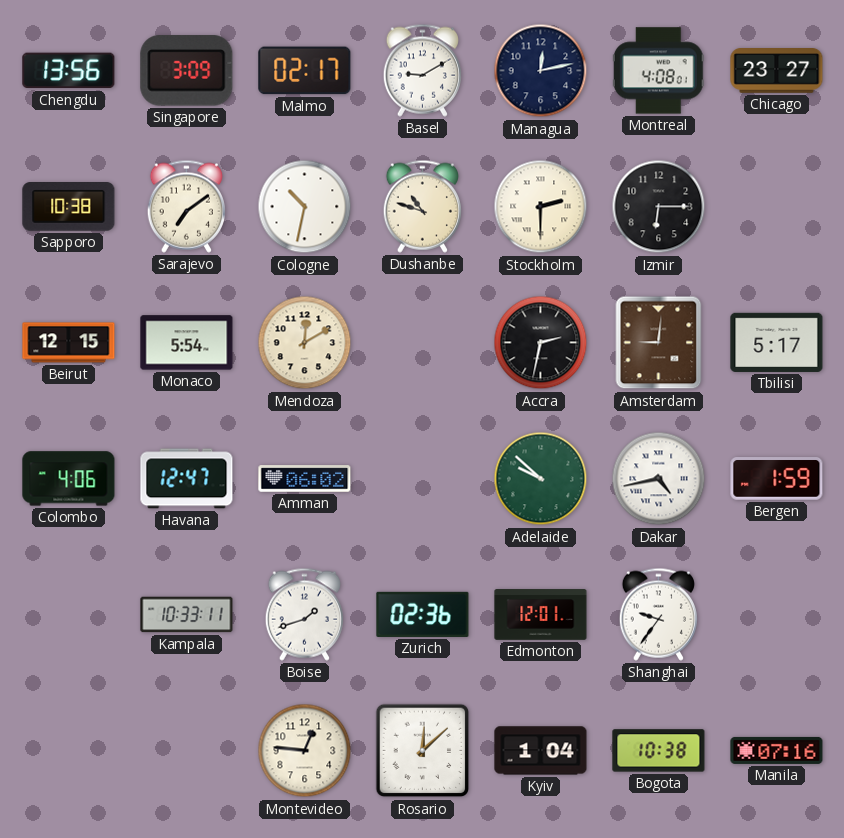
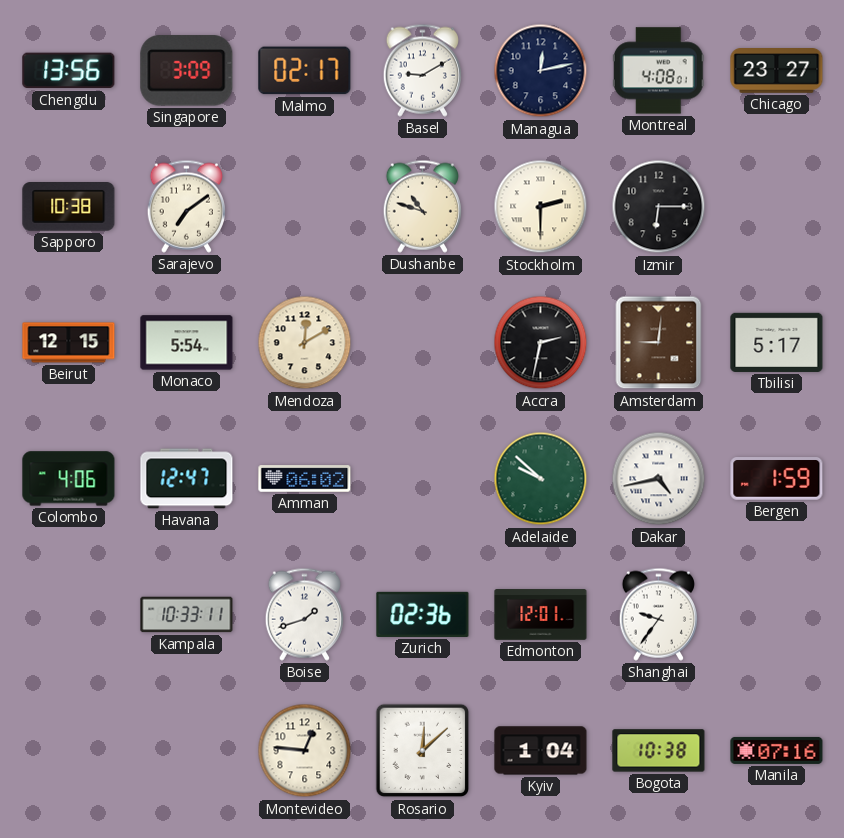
Cologne: 10:32 -> none (305, 207)
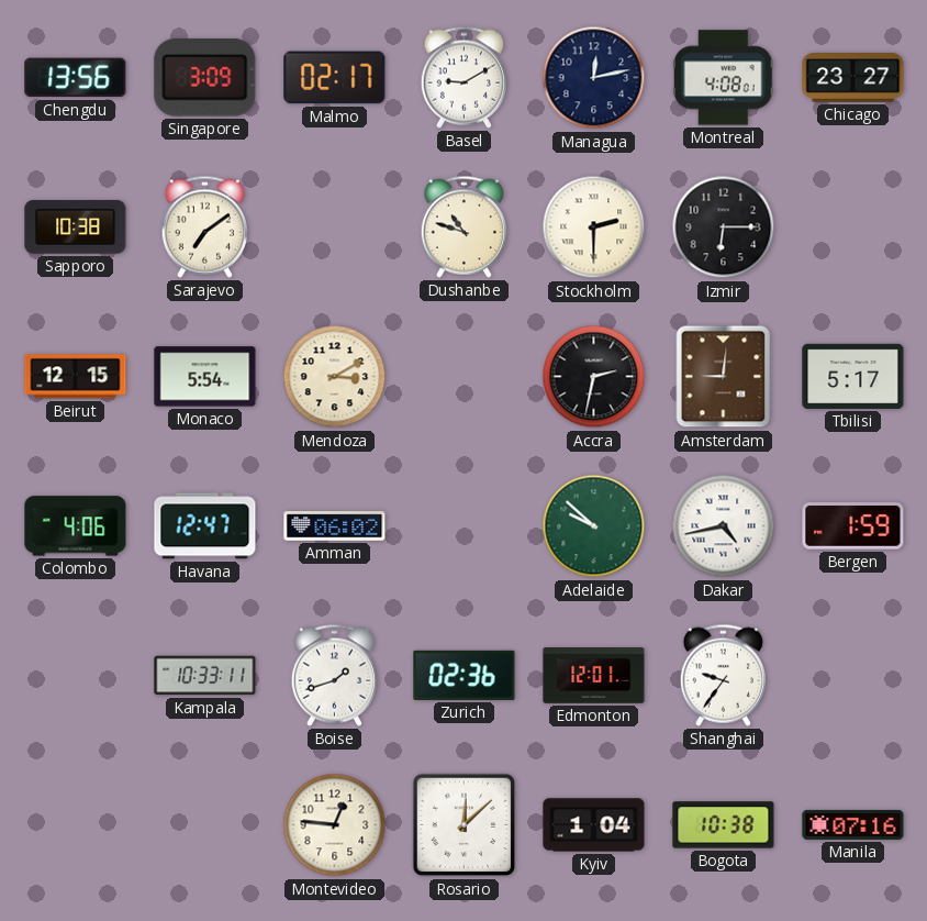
Mendoza: 12:10 -> 3:10 (335, 377)
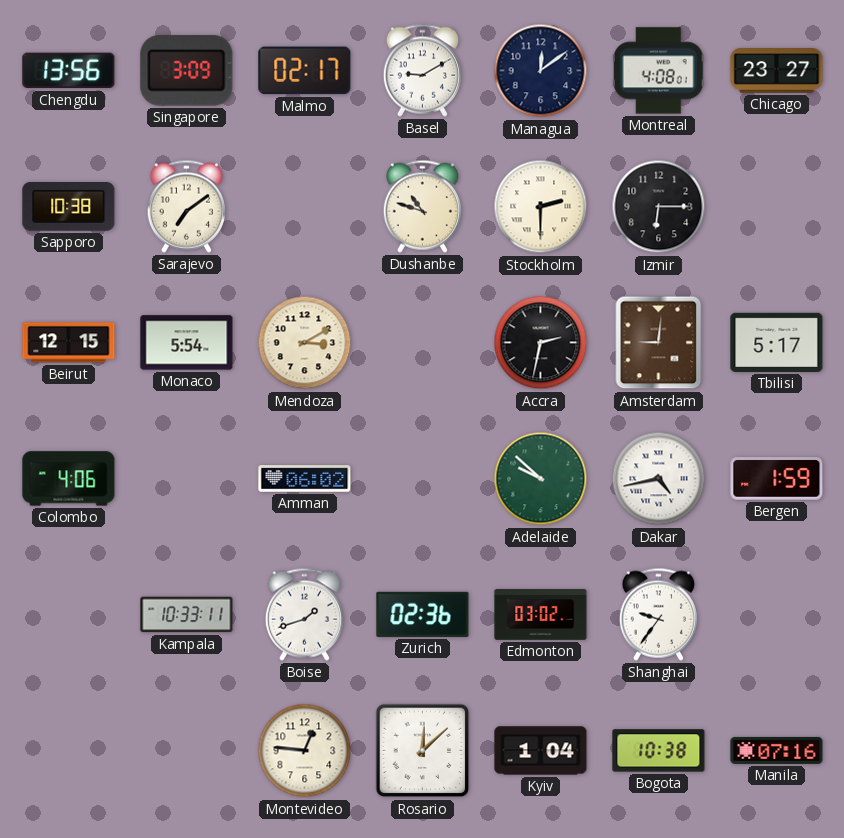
Managua: 12:13 -> 12:09 (541, 71)
Havana: 12:47 -> none (205, 526)
Edmonton: 12:01 -> 03:02 (541, 615)
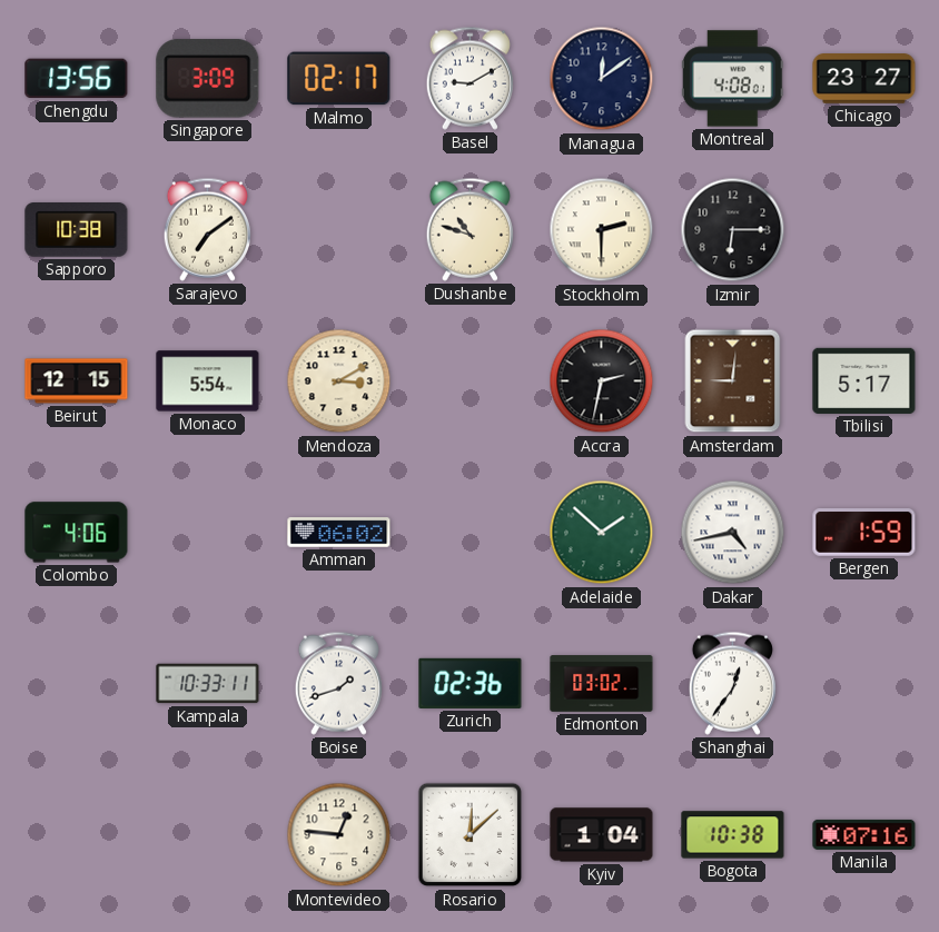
Adelaide: 9:52 -> 1:52 (602, 533)
Shanghai: 9:36 -> 12:36 (732, 683)
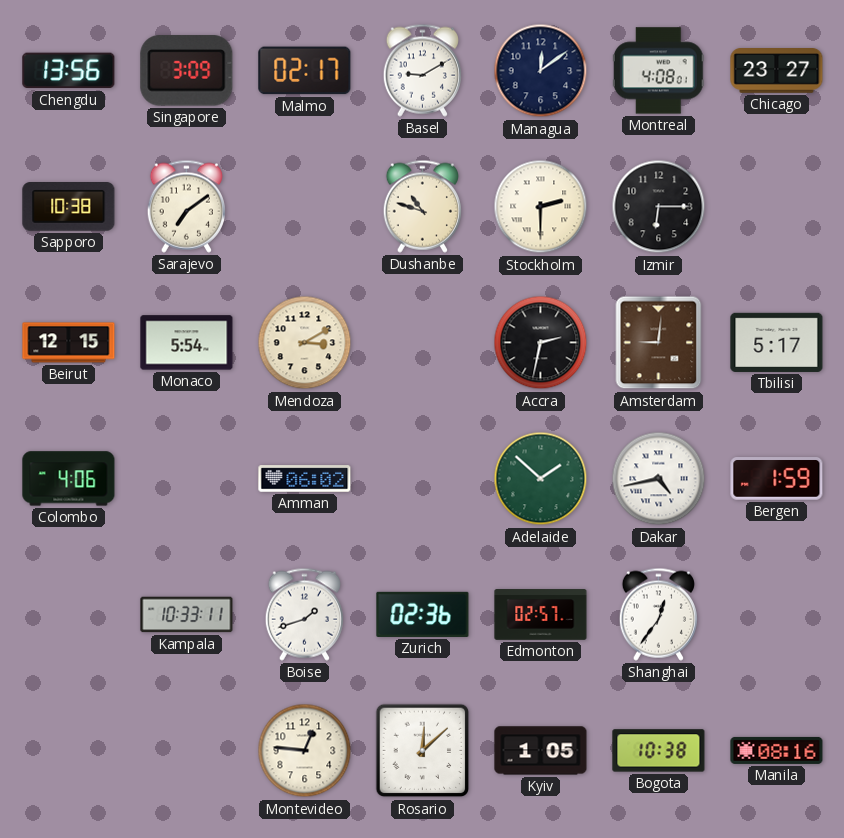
Edmonton: 03:02 -> 02:57 (541, 615)
Kyiv: 1:04 -> 1:05 (541, 751)
Manila: 07:16 -> 08:16 (777, 750)
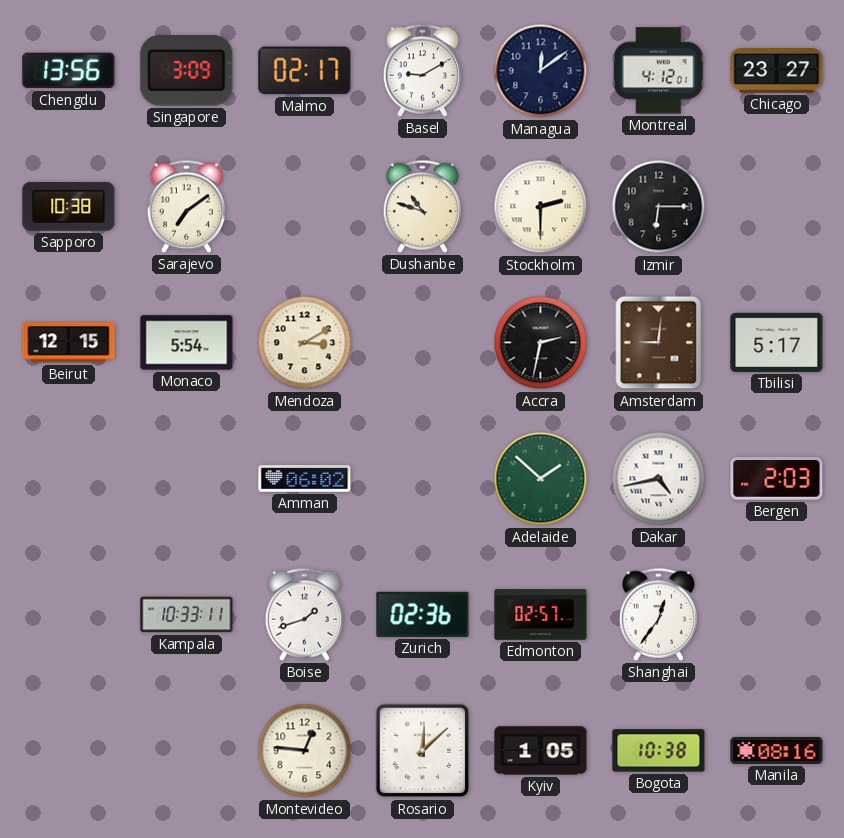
Montreal: 4:08 -> 4:12 (658, 71)
Colombo: 4:06 -> none (69, 479)
Bergen: 1:59 -> 2:03 (777, 479)
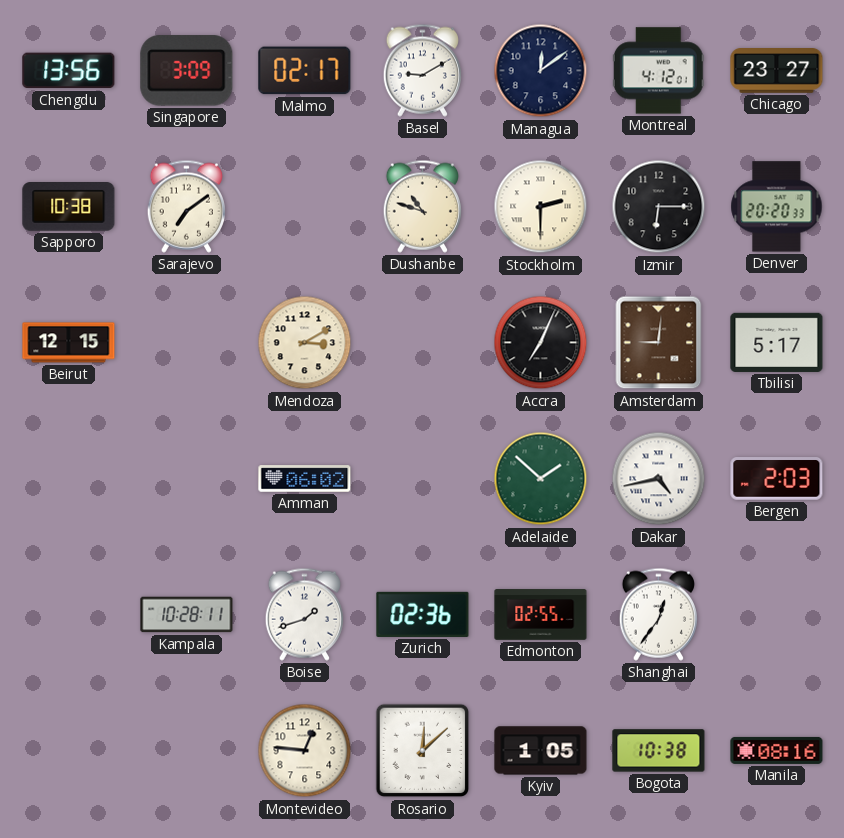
Denver: none -> 20:20 (777, 207)
Monaco: 5:54 -> none (187, 343)
Accra: 2:32 -> 7:04 (541, 343)
Kampala: 10:33 -> 10:28 (187, 615)
Edmonton: 02:57 -> 02:55 (541, 615)
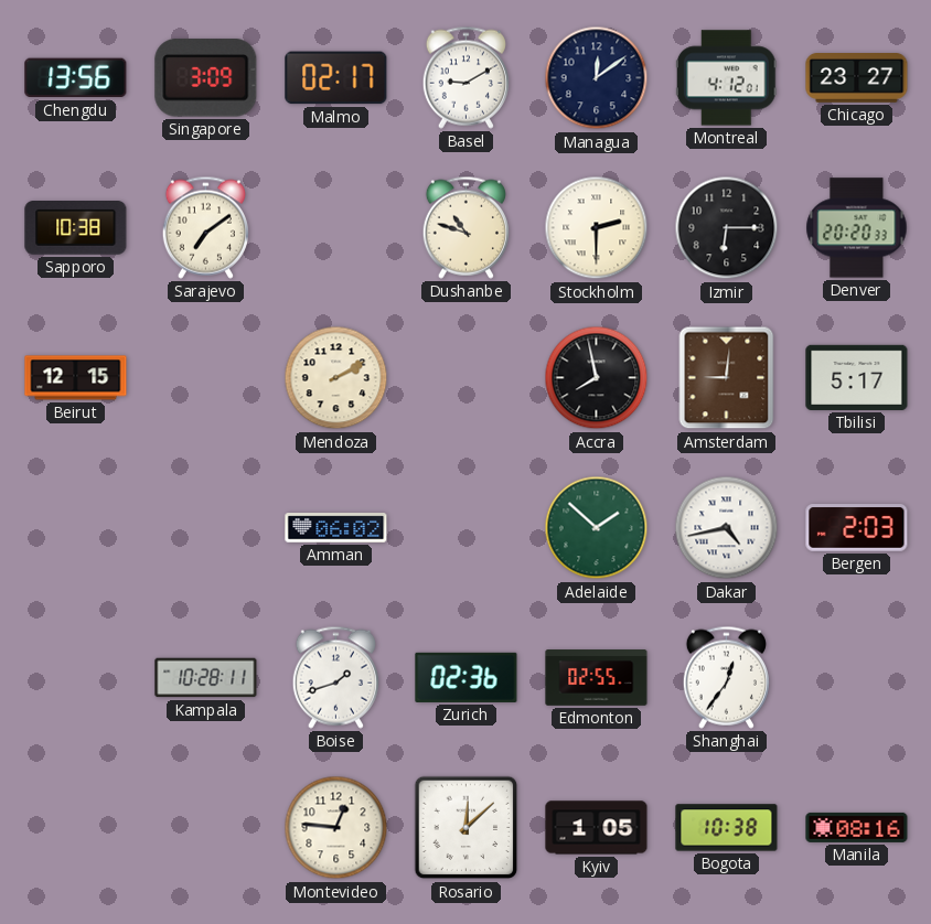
Mendoza: 3:10 -> 2:10 (336, 378)
Accra: 7:04 -> 7:58 (597, 378)
